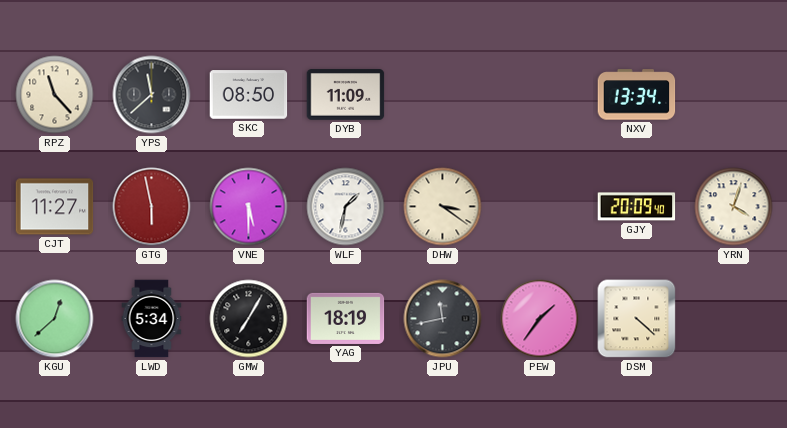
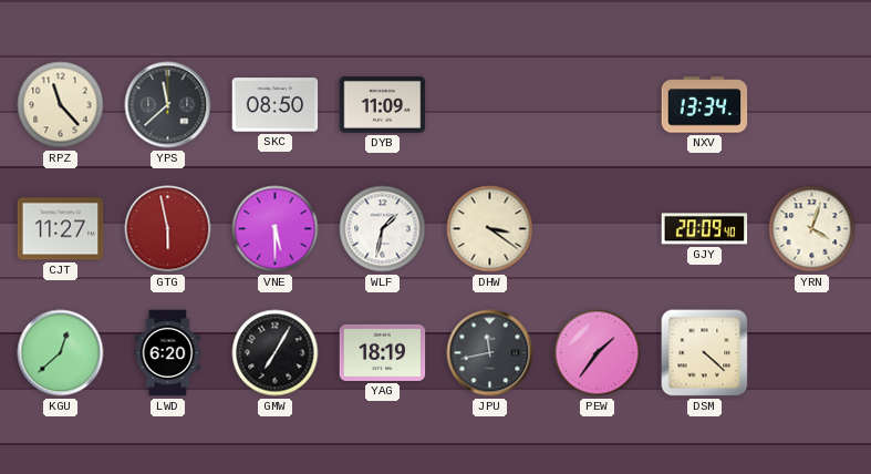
LWD: 5:34 -> 6:20 (168, 353)
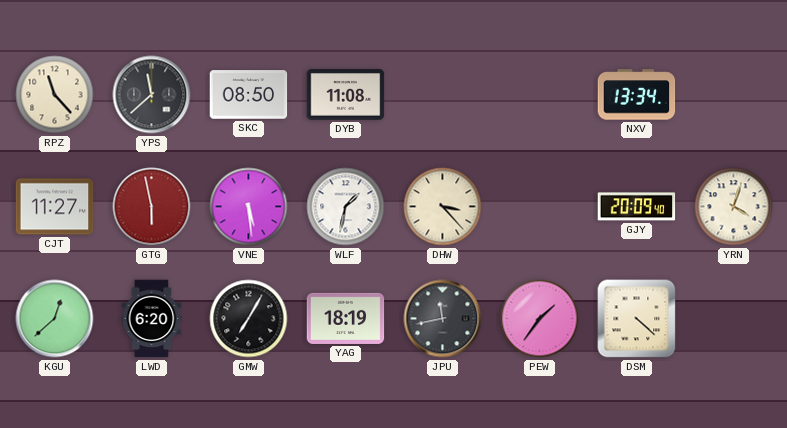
DYB: 11:09 -> 11:08 (346, 95)
VNE: 5:30 -> 5:29 (249, 207)
DHW: 3:21 -> 3:23 (443, 207)
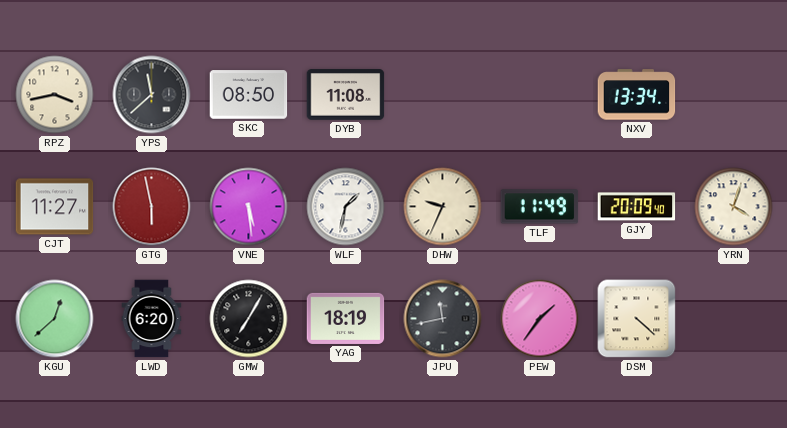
RPZ: 11:23 -> 3:43 (55, 95)
DHW: 3:23 -> 9:34 (443, 207)
TLF: none -> 11:49 (540, 207)
